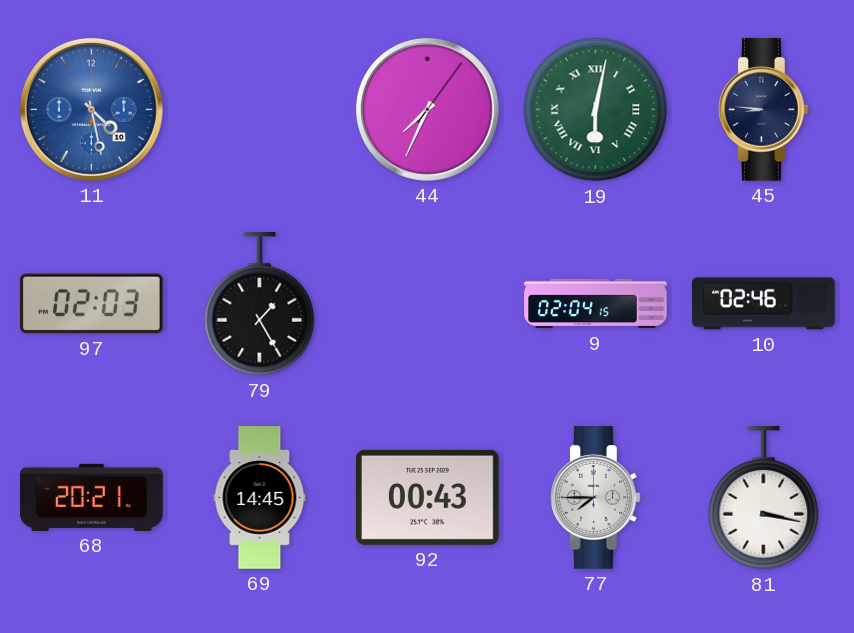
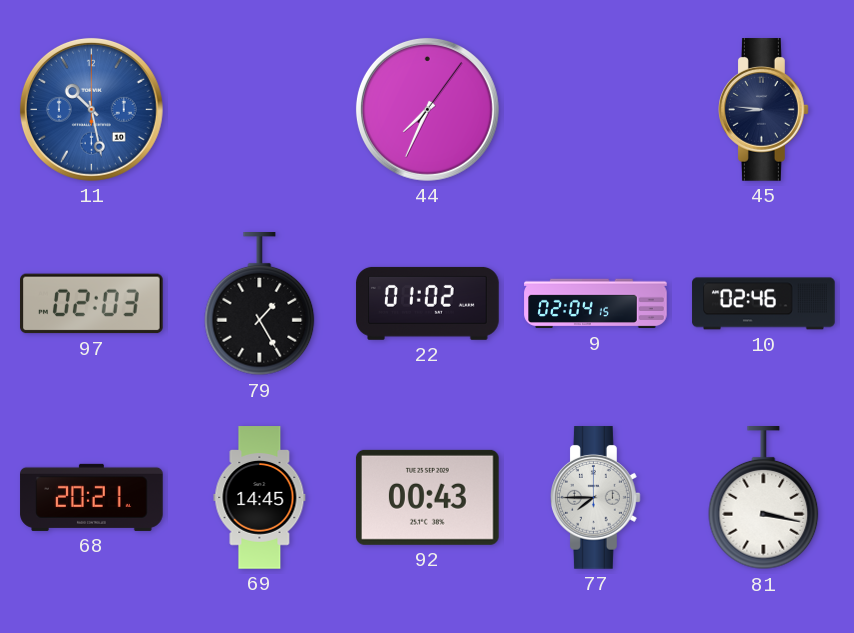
11: 4:28 -> 10:28 (91, 109)
19: 6:02 -> none (596, 110)
22: none -> 01:02 (428, 303)
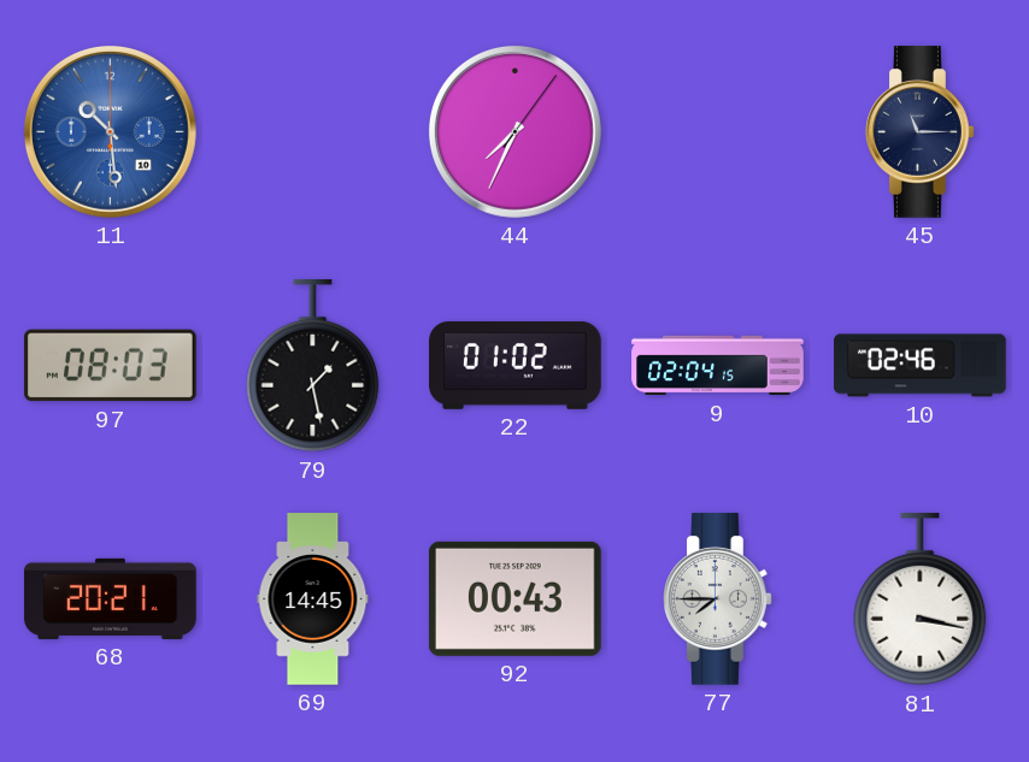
11: 10:28 -> 10:29 (110, 131)
45: 8:46 -> 11:15 (921, 132)
97: 02:03 -> 08:03 (111, 366)
79: 1:25 -> 1:28 (313, 367)
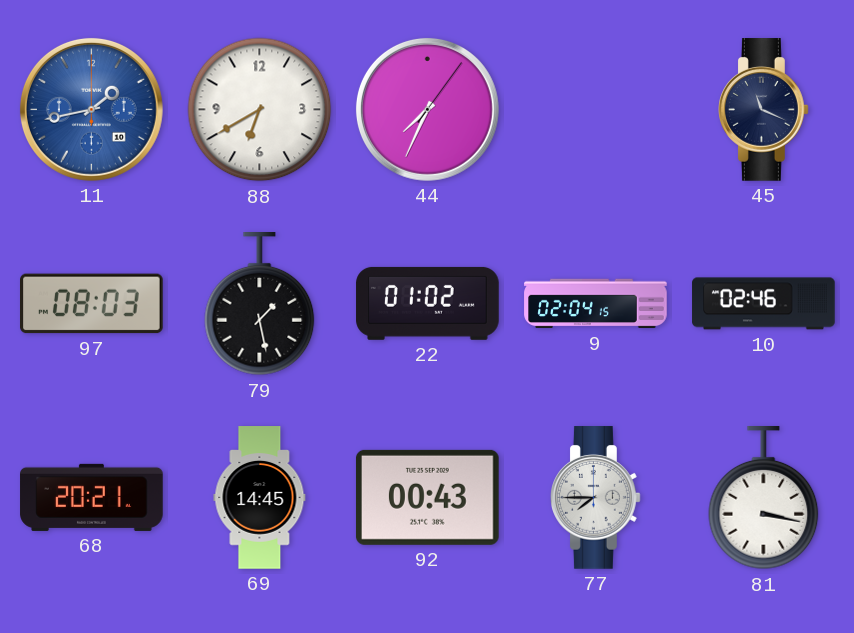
11: 10:29 -> 1:43 (91, 109)
88: none -> 6:40 (260, 110)
45: 11:15 -> 11:19 (764, 110)
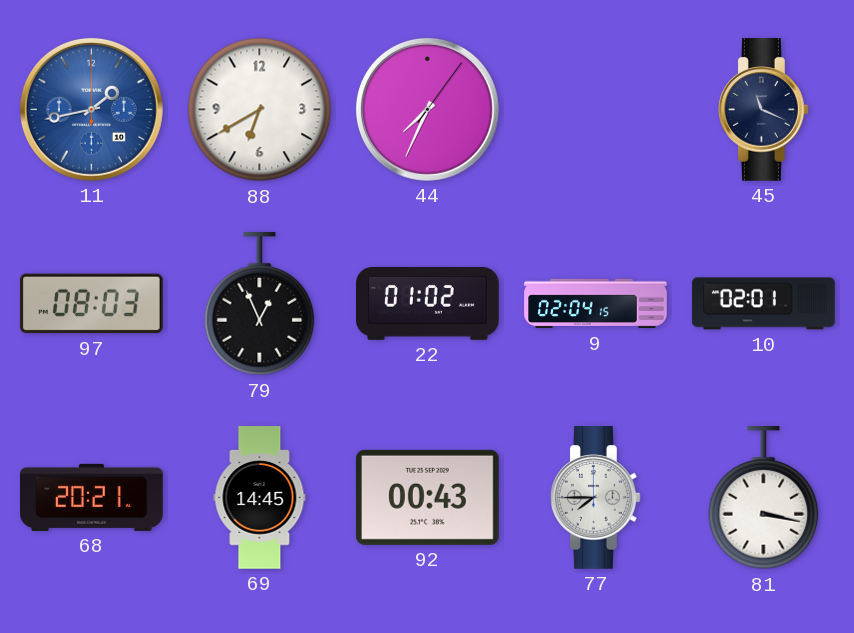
79: 1:28 -> 12:56 (260, 305)
10: 02:46 -> 02:01 (764, 304)
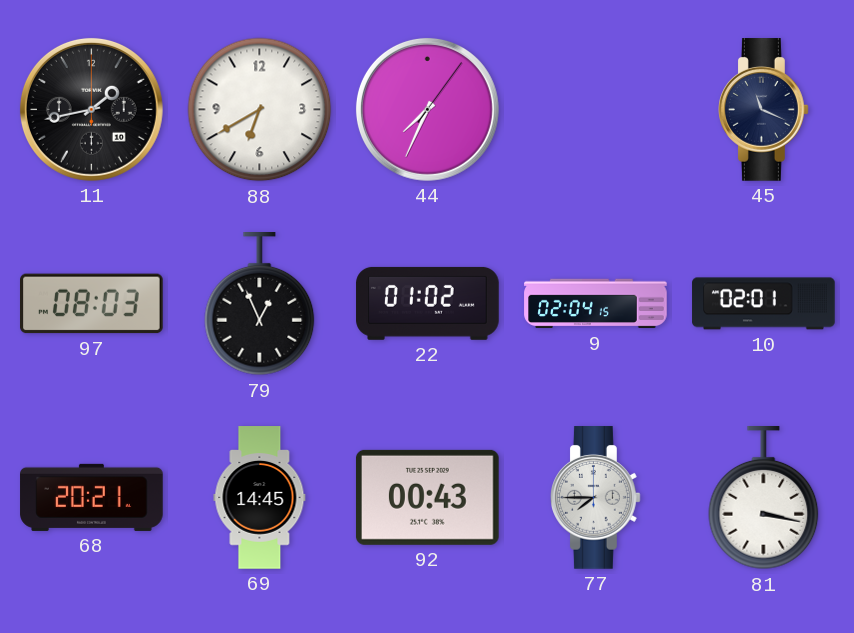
11 dial: blue -> black (91, 109)
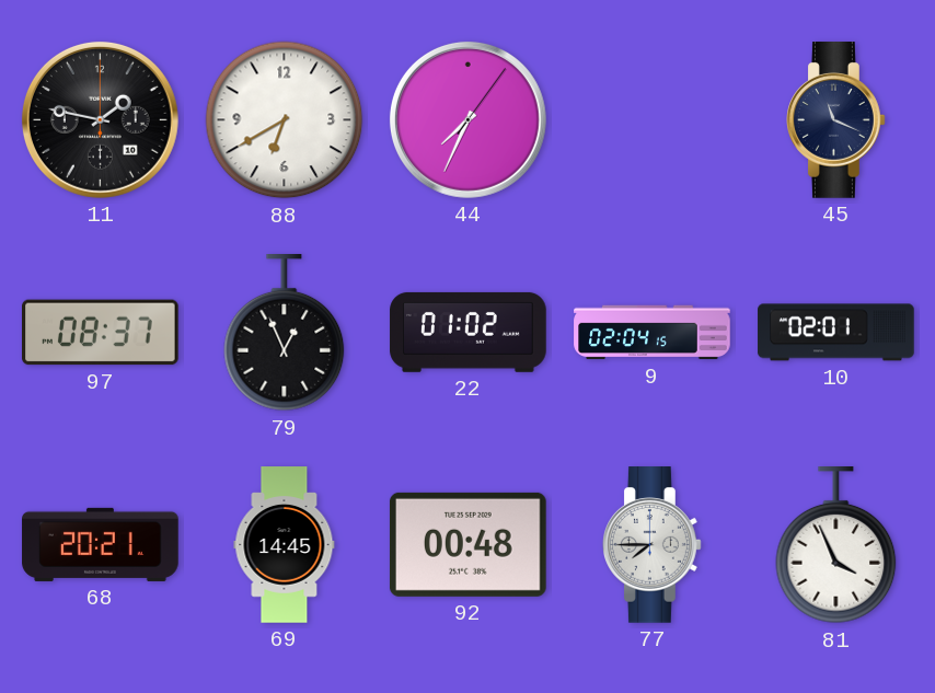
11: 1:43 -> 1:47 (100, 119)
97: 08:03 -> 08:37 (101, 333)
92: 00:43 -> 00:48 (467, 544)
81: 3:17 -> 3:56 (836, 546)
